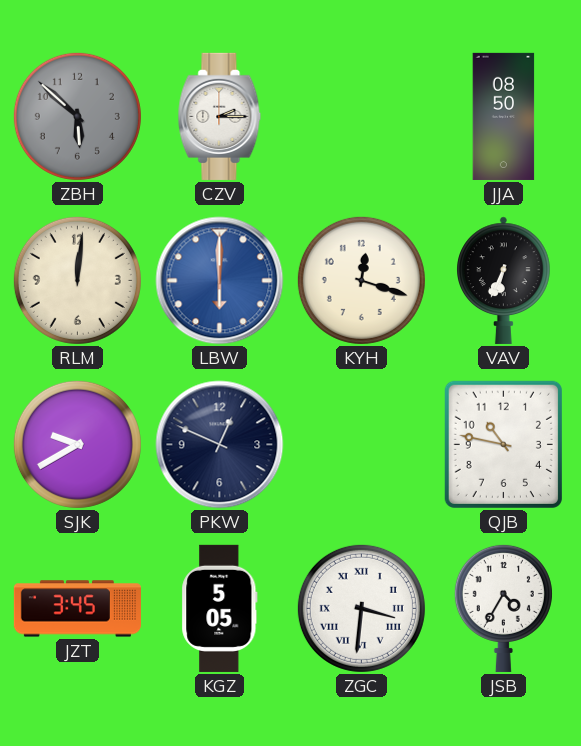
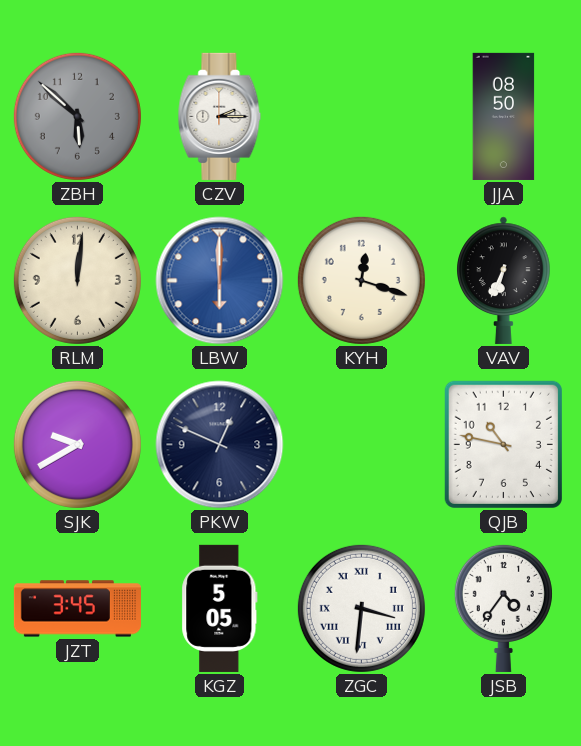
JSB: 4:35 -> 4:36 (503, 608)
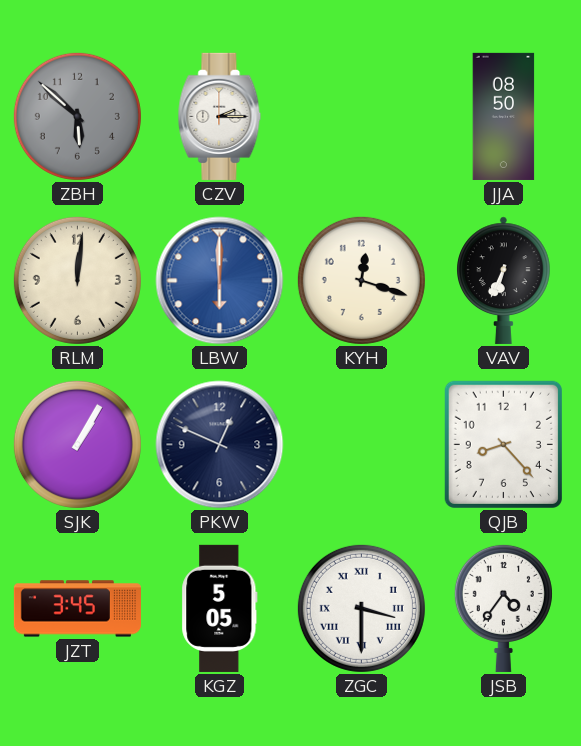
SJK: 9:40 -> 1:05 (77, 444)
QJB: 10:47 -> 8:23 (503, 444)
ZGC: 3:31 -> 3:30 (361, 608)
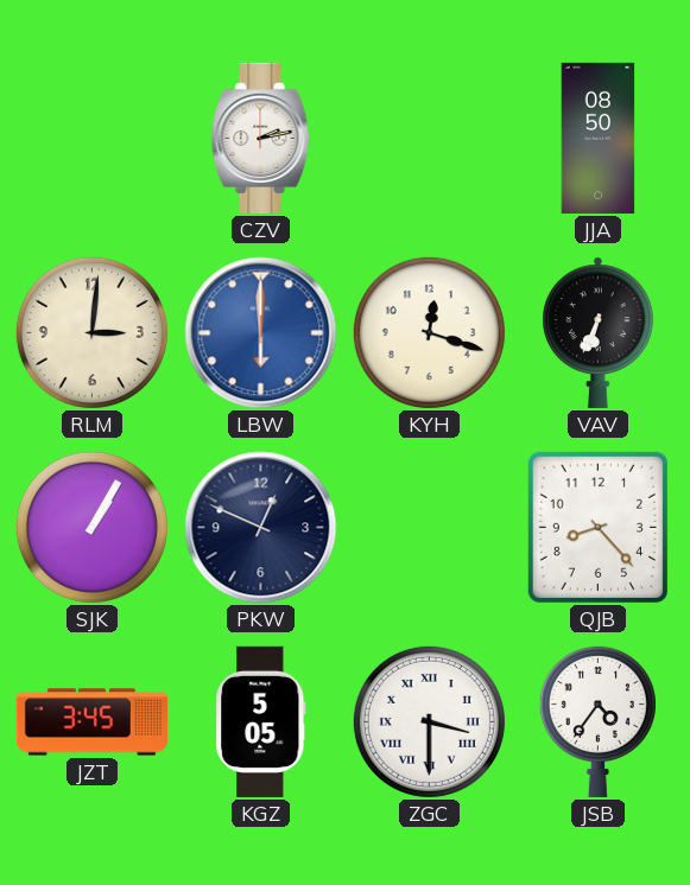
ZBH: 5:52 -> none (77, 116)
CZV: 2:15 -> 2:13 (261, 138)
RLM: 12:01 -> 3:01 (91, 332)
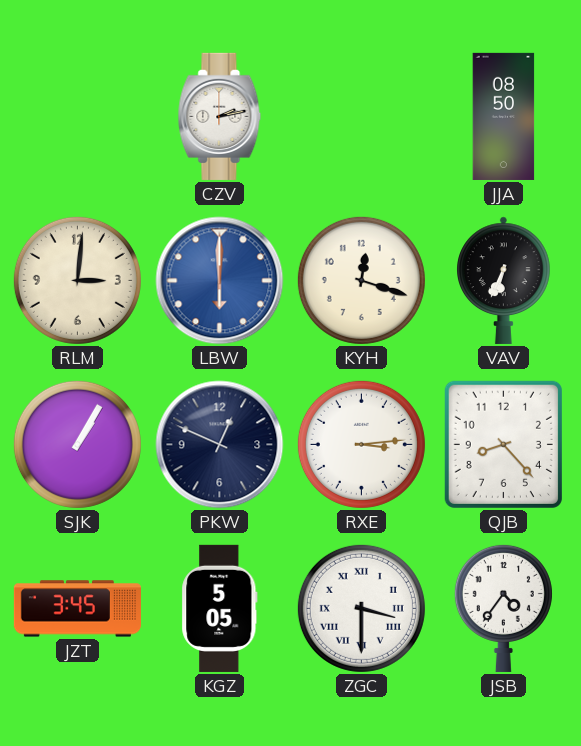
RXE: none -> 3:14 (361, 444)
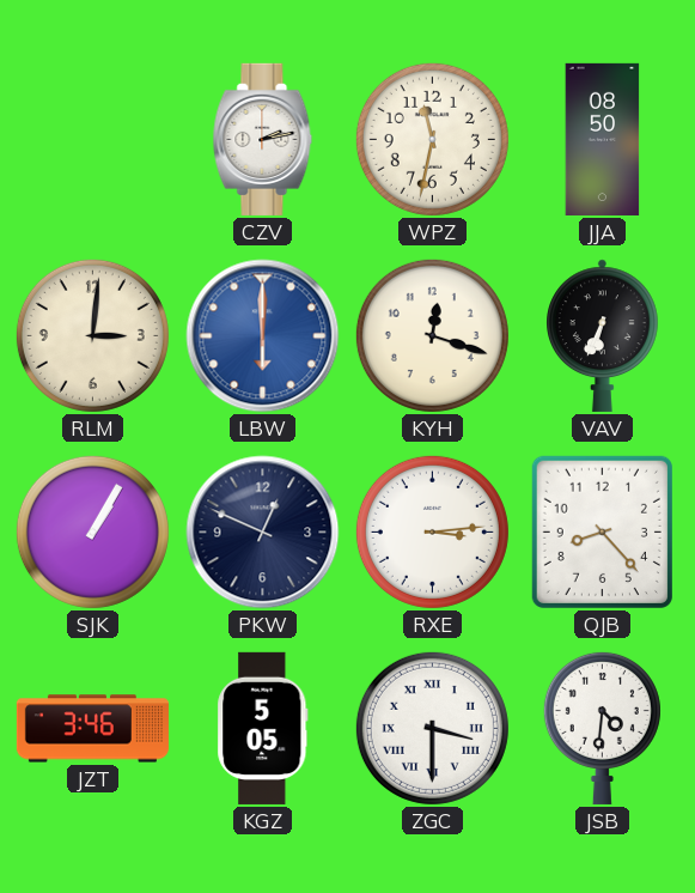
WPZ: none -> 11:32 (432, 139)
JZT: 3:45 -> 3:46 (92, 729)
JSB: 4:36 -> 4:31 (602, 728)
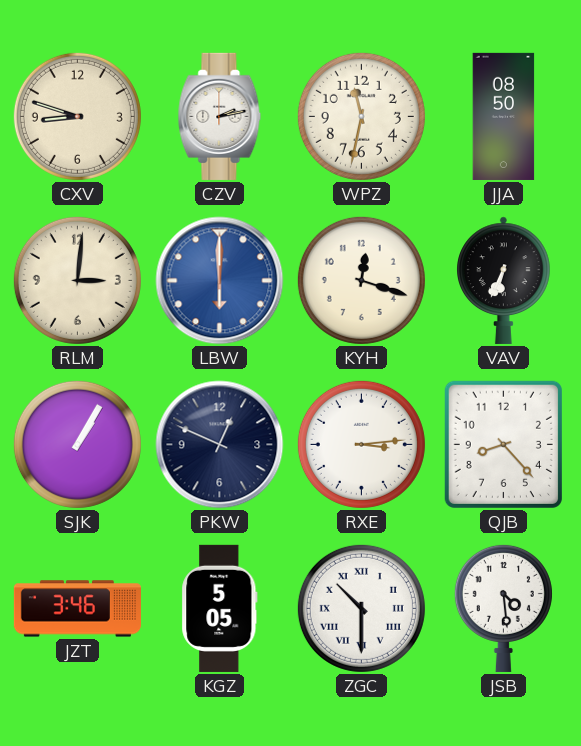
CXV: none -> 8:48 (77, 116)
ZGC: 3:30 -> 10:30 (361, 608)
JSB: 4:31 -> 4:29 (503, 608)
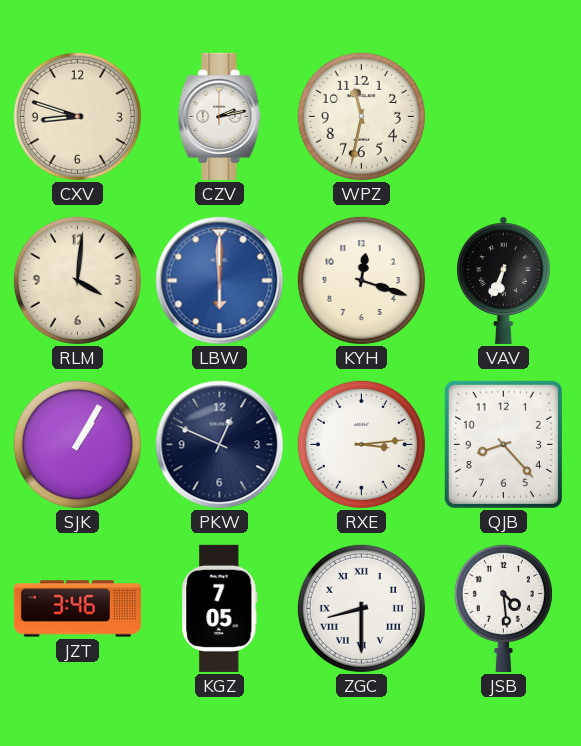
JJA: 08:50 -> none (504, 116)
RLM: 3:01 -> 4:01 (77, 280)
KGZ: 5:05 -> 7:05 (220, 608)
ZGC: 10:30 -> 8:30 (361, 608)
